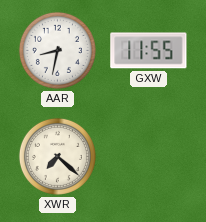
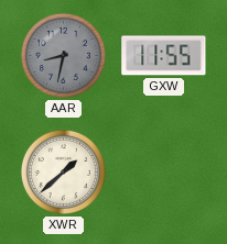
AAR dial: white -> grey (63, 55)
XWR: 7:22 -> 1:38 (63, 171)
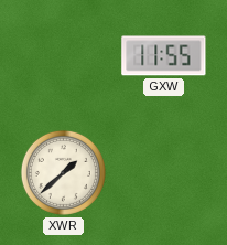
AAR: 8:32 -> none (63, 55)
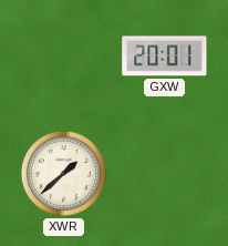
GXW: 11:55 -> 20:01 (165, 57)
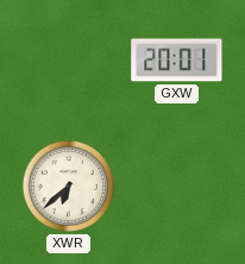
XWR: 1:38 -> 6:38 (68, 186)
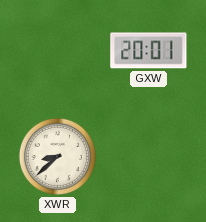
XWR: 6:38 -> 8:38 (57, 156)
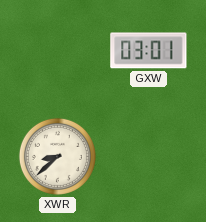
GXW: 20:01 -> 03:01 (149, 51)
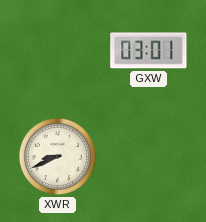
XWR: 8:38 -> 8:41 (57, 156)
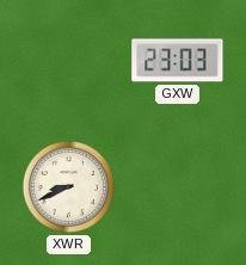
GXW: 03:01 -> 23:03 (178, 61)
